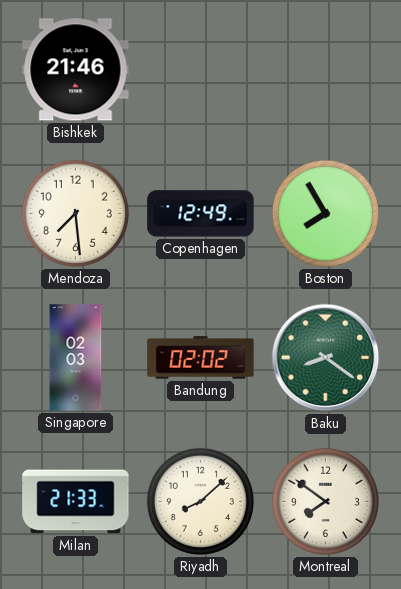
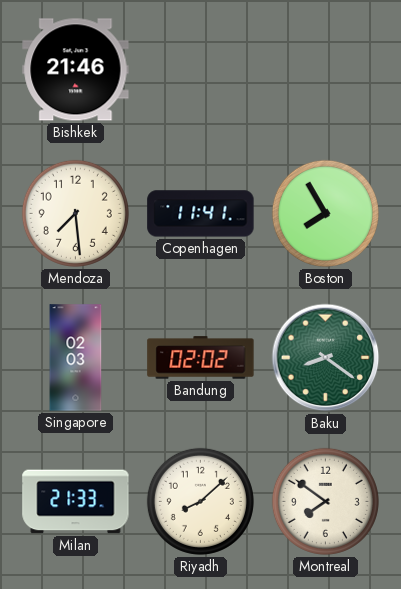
Copenhagen: 12:49 -> 11:41 (201, 214)
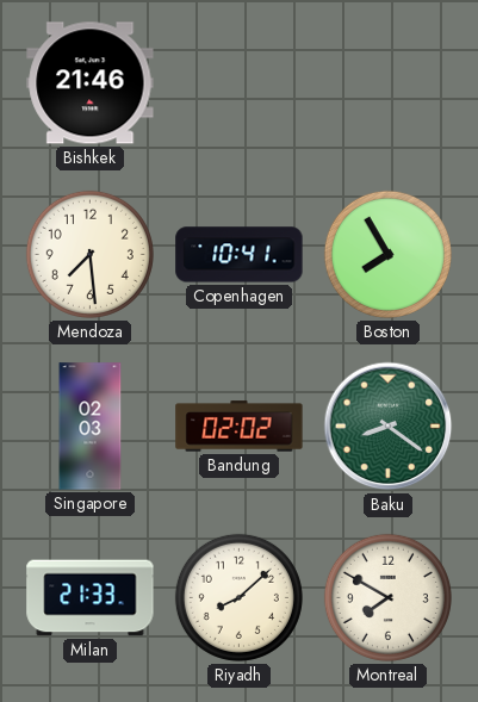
Copenhagen: 11:41 -> 10:41 (240, 255)
Montreal: 7:51 -> 7:50 (387, 597)
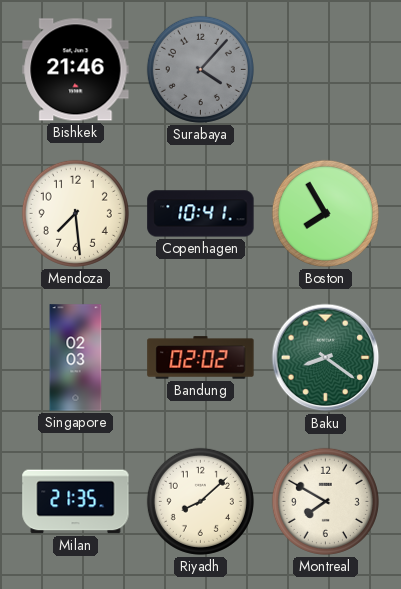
Surabaya: none -> 4:07 (200, 69)
Milan: 21:33 -> 21:35 (76, 502)
